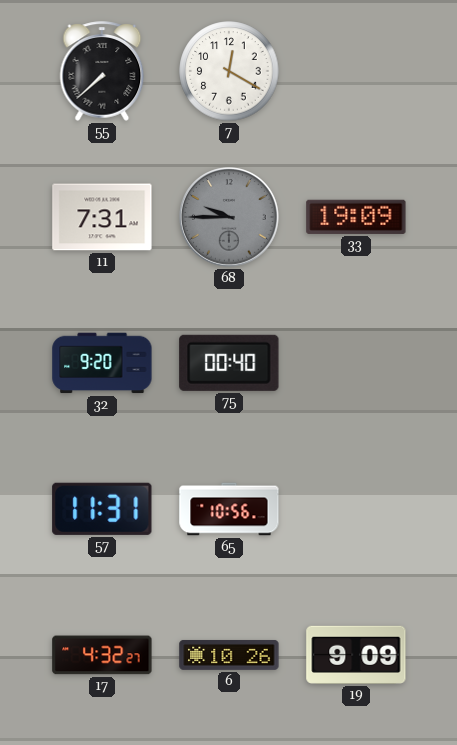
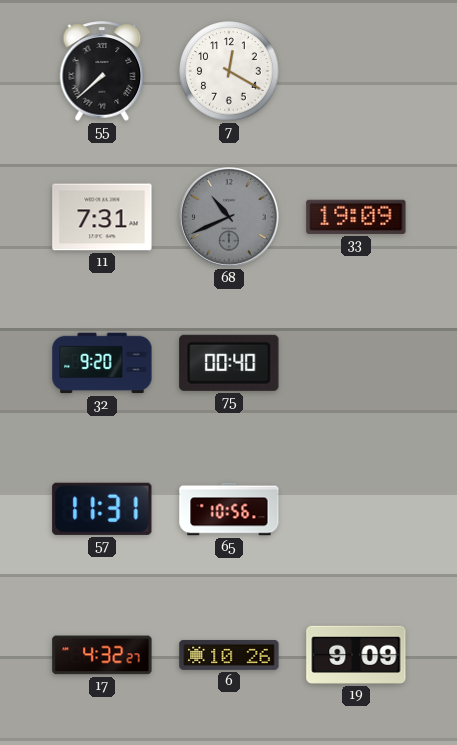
68: 9:45 -> 10:41 (230, 218)
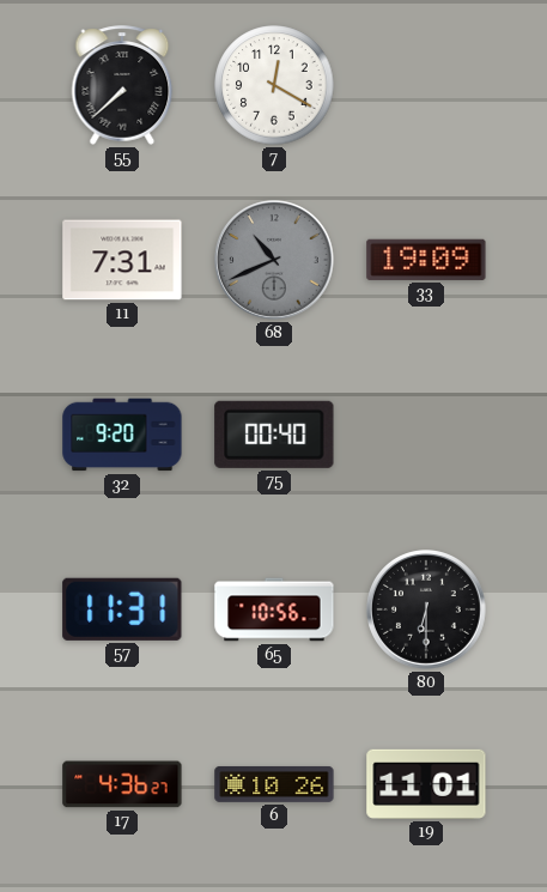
80: none -> 6:30 (427, 611)
17: 4:32 -> 4:36 (122, 784)
19: 9:09 -> 11:01 (426, 784)
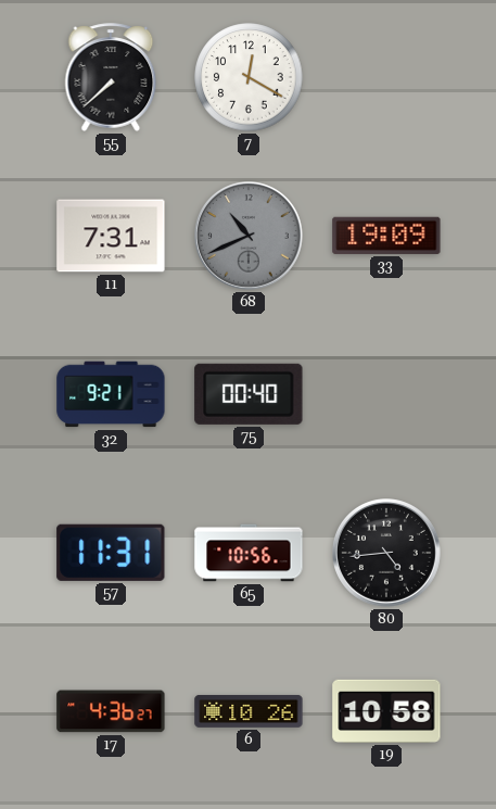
32: 9:20 -> 9:21 (111, 394)
80: 6:30 -> 4:44 (387, 554)
19: 11:01 -> 10:58 (386, 711)
